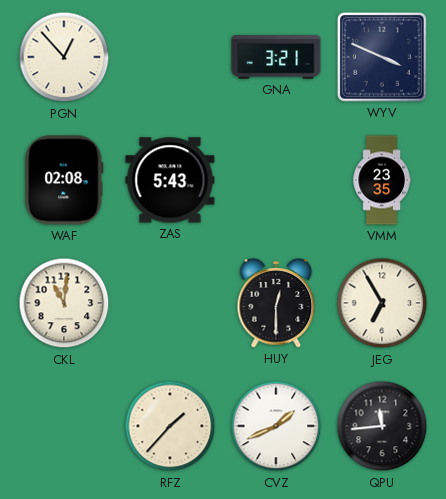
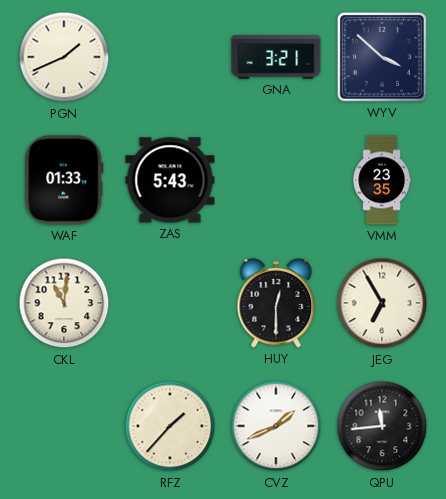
PGN: 12:53 -> 1:41 (64, 57)
WYV: 3:49 -> 3:52 (382, 57)
WAF: 02:08 -> 01:33 (64, 180)
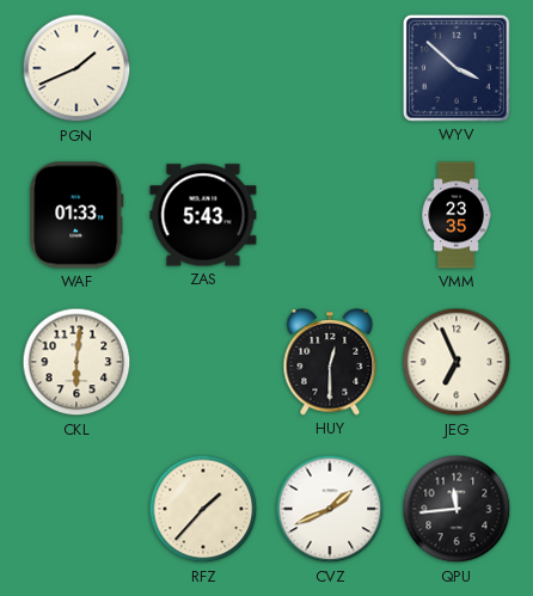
GNA: 3:21 -> none (276, 57)
CKL: 11:01 -> 6:01 (76, 362)
JEG: 6:55 -> 6:56 (457, 362)
